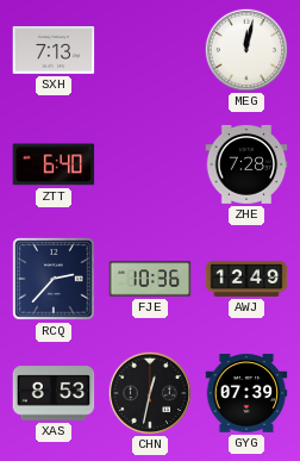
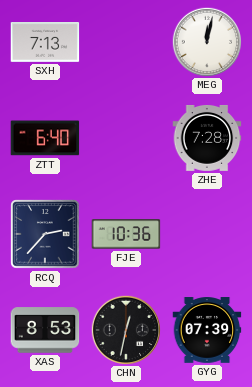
AWJ: 12:49 -> none (246, 279)
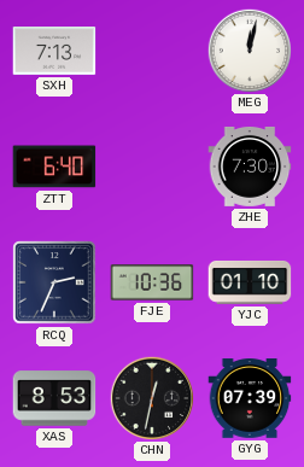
ZHE: 7:28 -> 7:30 (250, 167)
RCQ: 2:37 -> 2:34 (54, 282)
YJC: none -> 01:10 (250, 282)
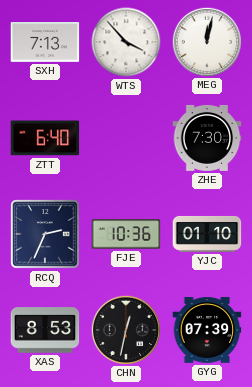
WTS: none -> 3:53 (126, 42)
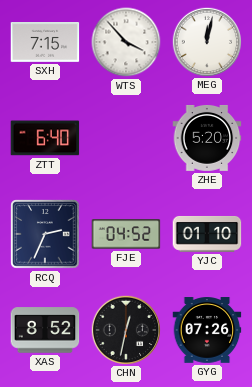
SXH: 7:13 -> 7:15 (45, 43)
ZHE: 7:30 -> 5:20 (207, 138)
FJE: 10:36 -> 04:52 (126, 234)
XAS: 8:53 -> 8:52 (45, 330)
GYG: 07:39 -> 07:26 (207, 330)
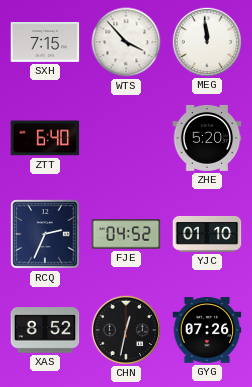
MEG: 12:02 -> 11:59 (206, 41)
